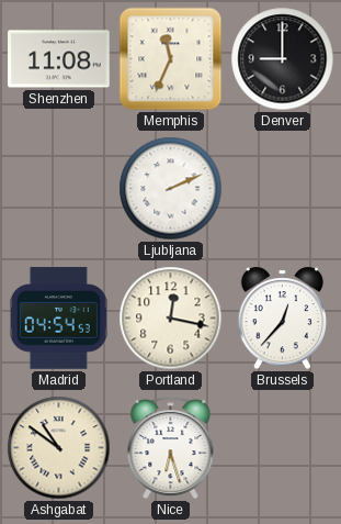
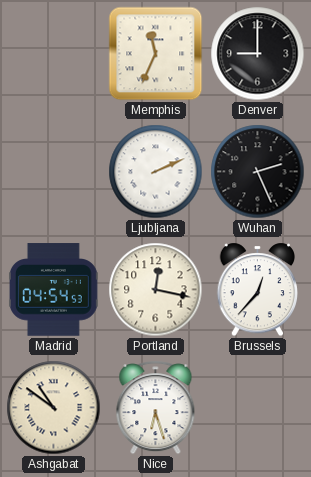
Shenzhen: 11:08 -> none (59, 59)
Wuhan: none -> 2:26 (258, 172)
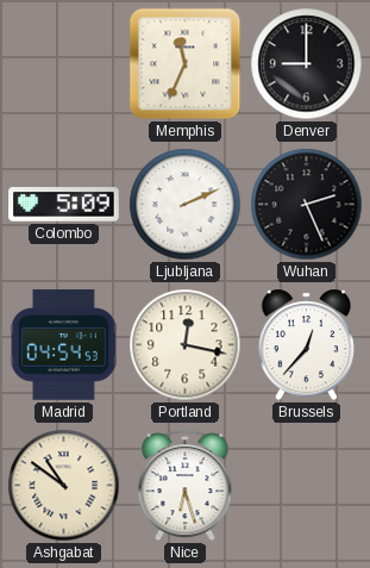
Colombo: none -> 5:09 (64, 205)
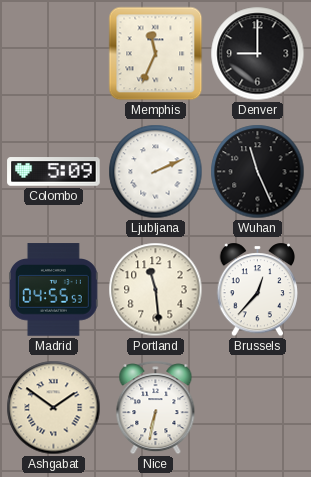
Wuhan: 2:26 -> 11:26 (258, 172)
Madrid: 04:54 -> 04:55 (53, 290)
Portland: 12:17 -> 11:29 (156, 290)
Ashgabat: 10:51 -> 1:51 (54, 408)
Nice: 6:27 -> 6:32 (156, 408)
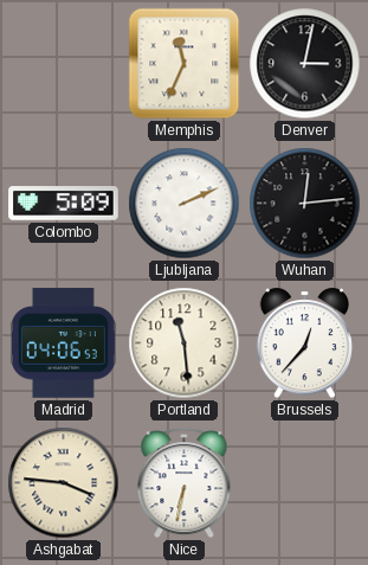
Denver: 9:00 -> 3:02 (305, 64)
Wuhan: 11:26 -> 12:14 (305, 204)
Madrid: 04:55 -> 04:06 (63, 344)
Ashgabat: 1:51 -> 3:46 (64, 483)
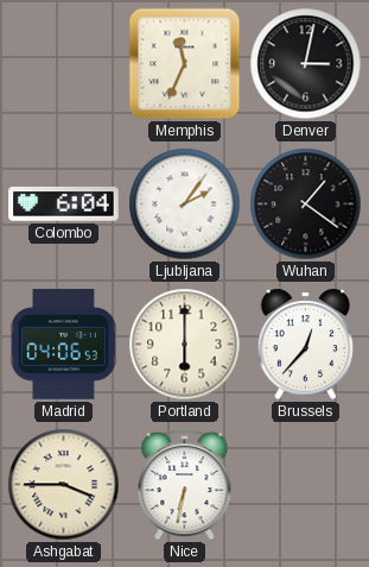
Colombo: 5:09 -> 6:04 (64, 204)
Ljubljana: 2:11 -> 2:06 (185, 204)
Wuhan: 12:14 -> 1:21 (306, 204)
Portland: 11:29 -> 6:00 (185, 345)
Ashgabat: 3:46 -> 3:45 (64, 485)
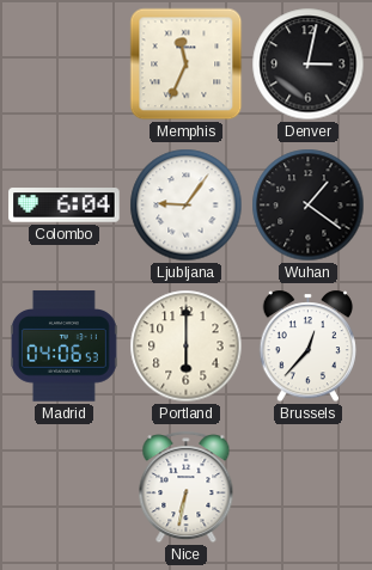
Ljubljana: 2:06 -> 9:06 (187, 206)
Ashgabat: 3:45 -> none (64, 485)
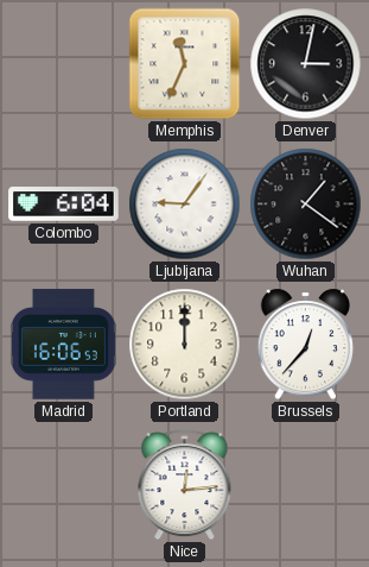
Madrid: 04:06 -> 16:06 (63, 345)
Portland: 6:00 -> 12:00 (185, 345)
Nice: 6:32 -> 12:14 (185, 485)
